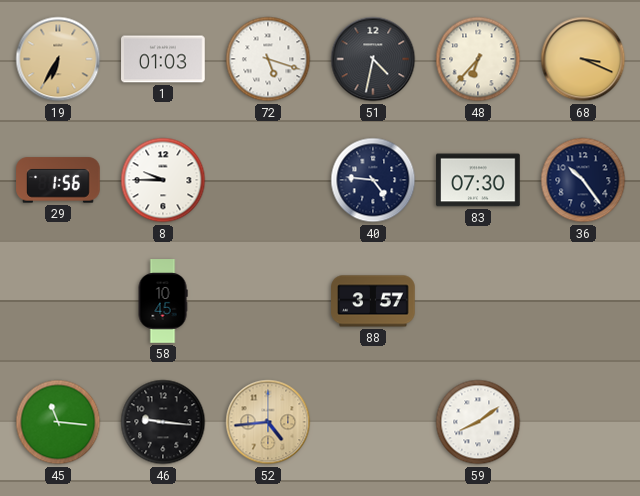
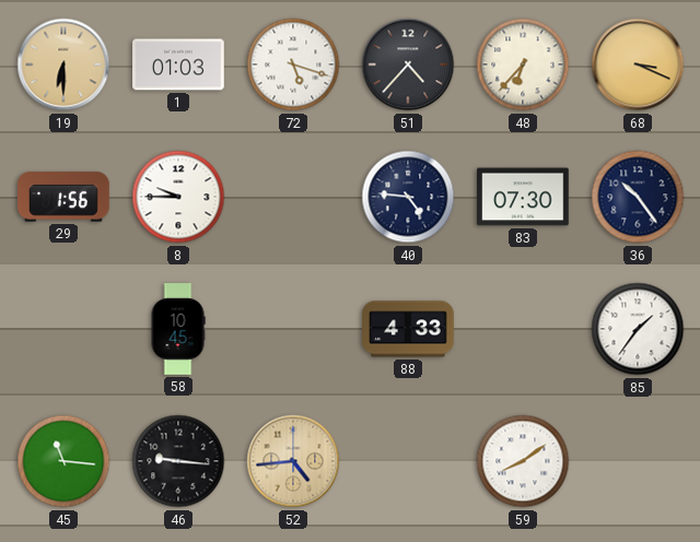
19: 6:35 -> 6:30 (63, 64)
51: 4:32 -> 4:37 (408, 64)
88: 3:57 -> 4:33 (408, 329)
85: none -> 1:36 (638, 329)
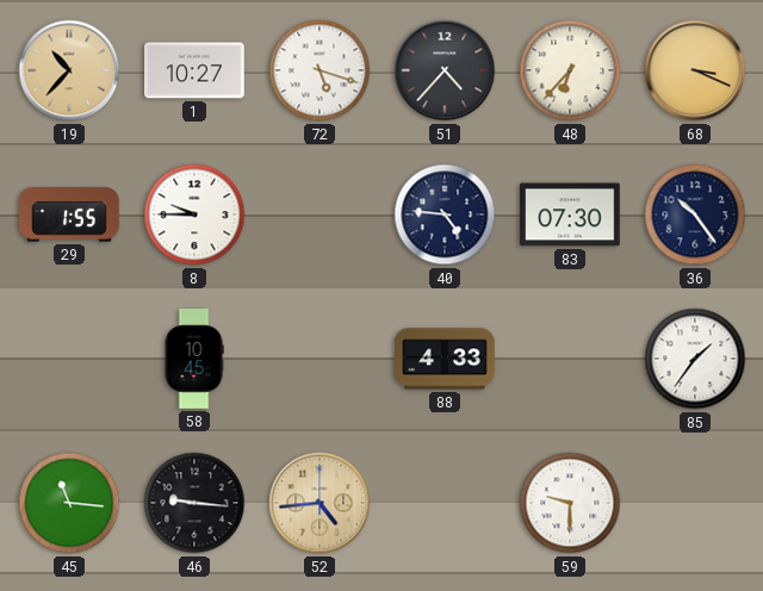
19: 6:30 -> 10:37 (69, 70)
1: 01:03 -> 10:27 (194, 70)
29: 1:56 -> 1:55 (69, 214)
59: 8:09 -> 9:30 (570, 503)
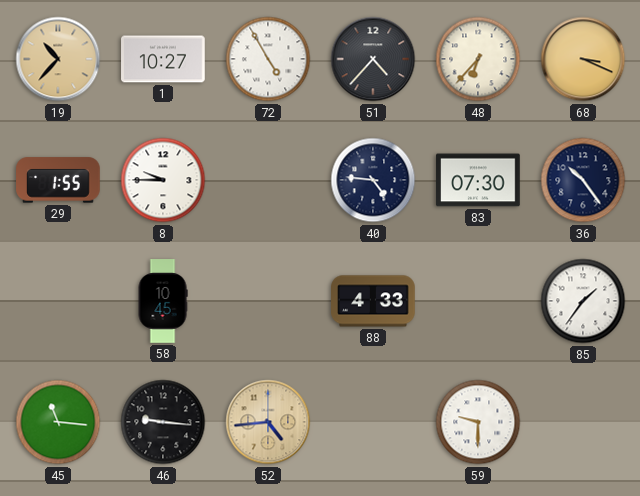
72: 5:18 -> 4:55 (268, 59)
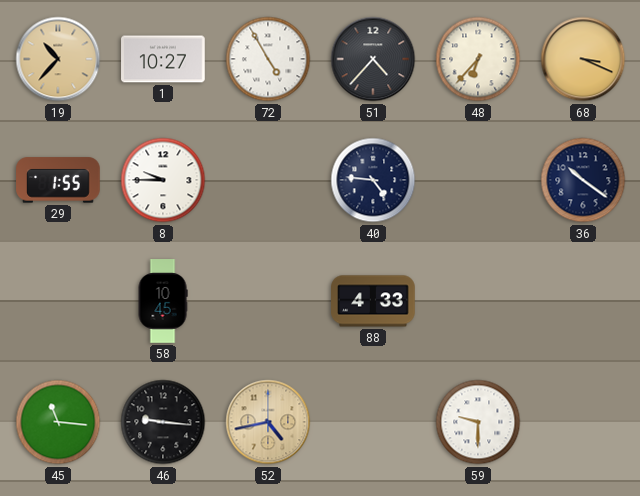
83: 07:30 -> none (478, 180)
36: 10:24 -> 10:21 (583, 180)
85: 1:36 -> none (583, 301)
52: 4:44 -> 4:43 (268, 422)
